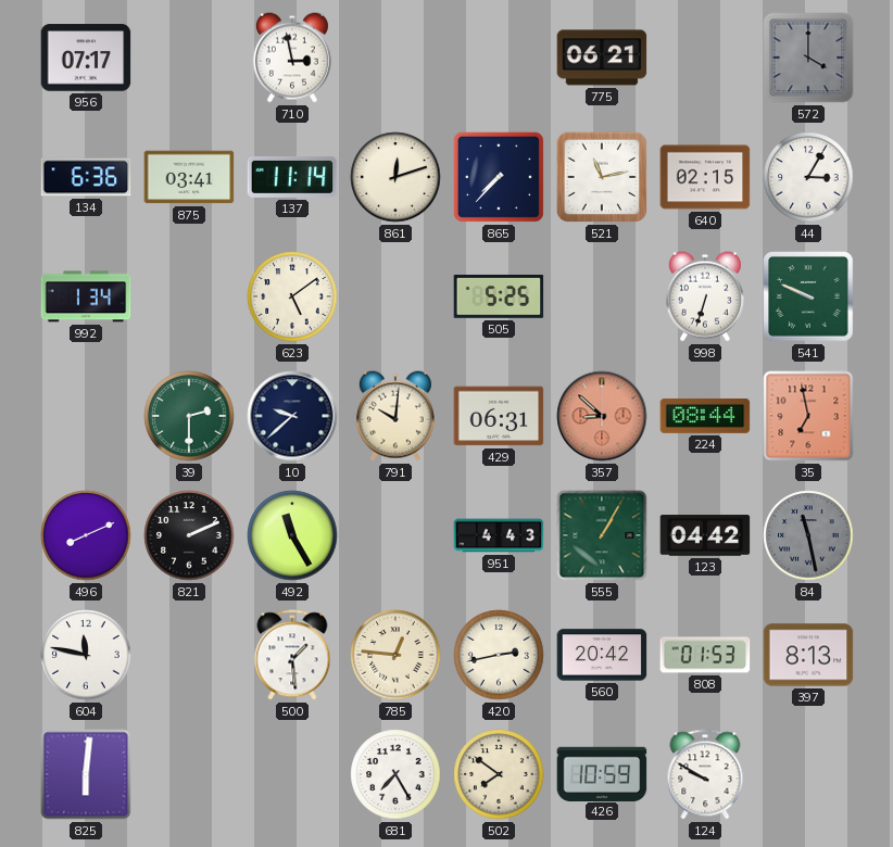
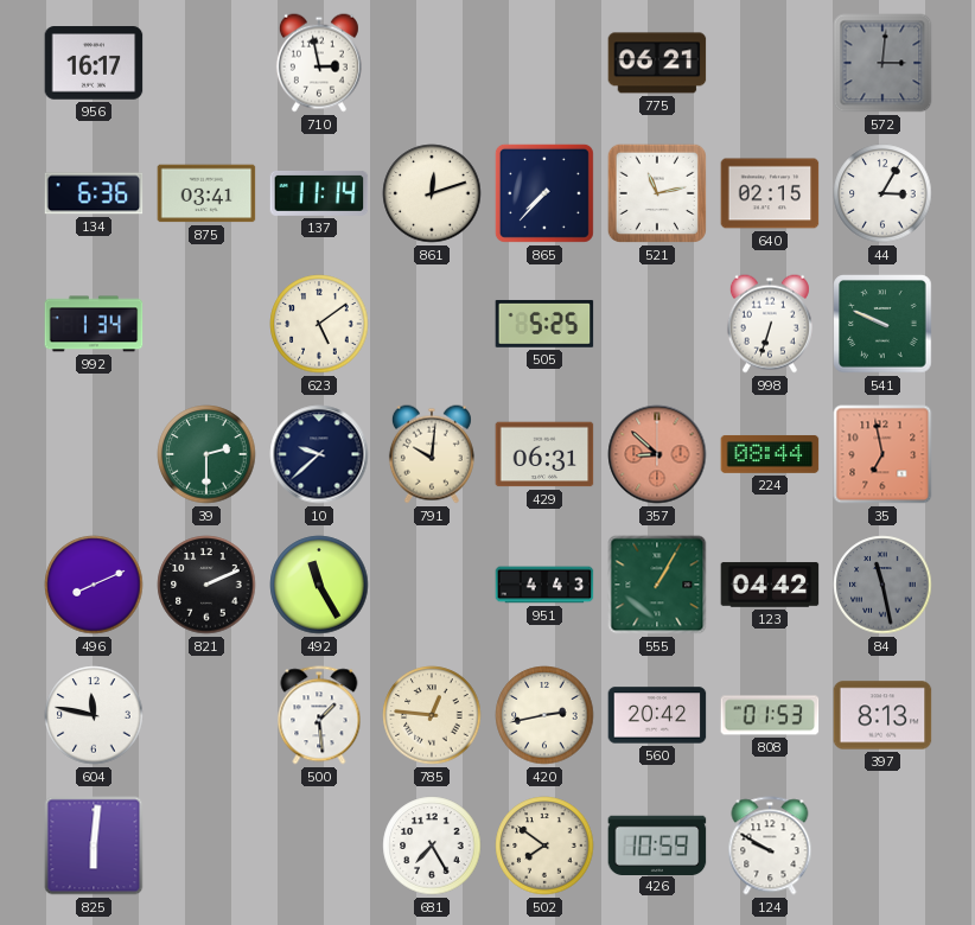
956: 07:17 -> 16:17 (94, 63)
572: 4:00 -> 3:01 (882, 63)
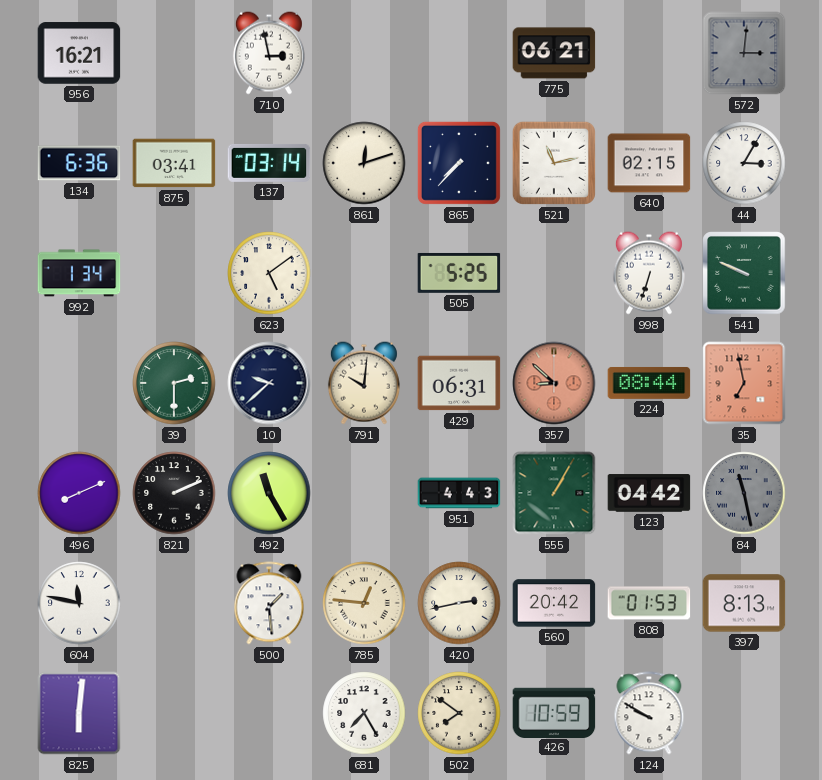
956: 16:17 -> 16:21 (79, 53)
137: 11:14 -> 03:14 (269, 163)
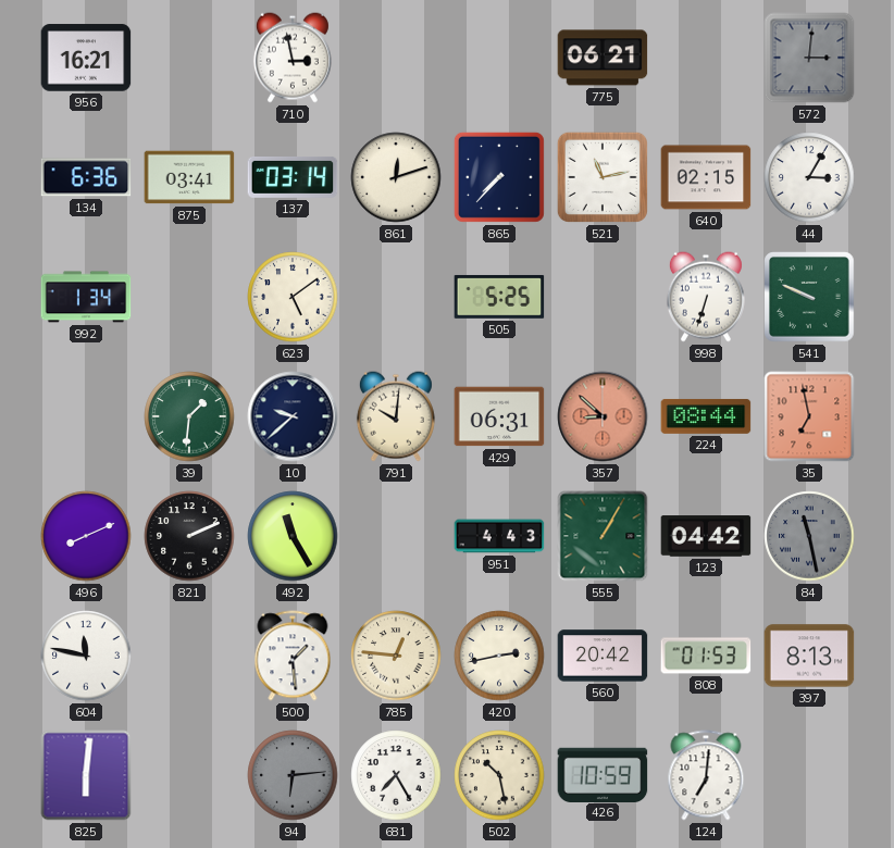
39: 2:30 -> 1:31 (189, 416)
94: none -> 6:14 (293, 775)
502: 7:51 -> 10:28 (499, 775)
124: 9:50 -> 7:01 (706, 775)
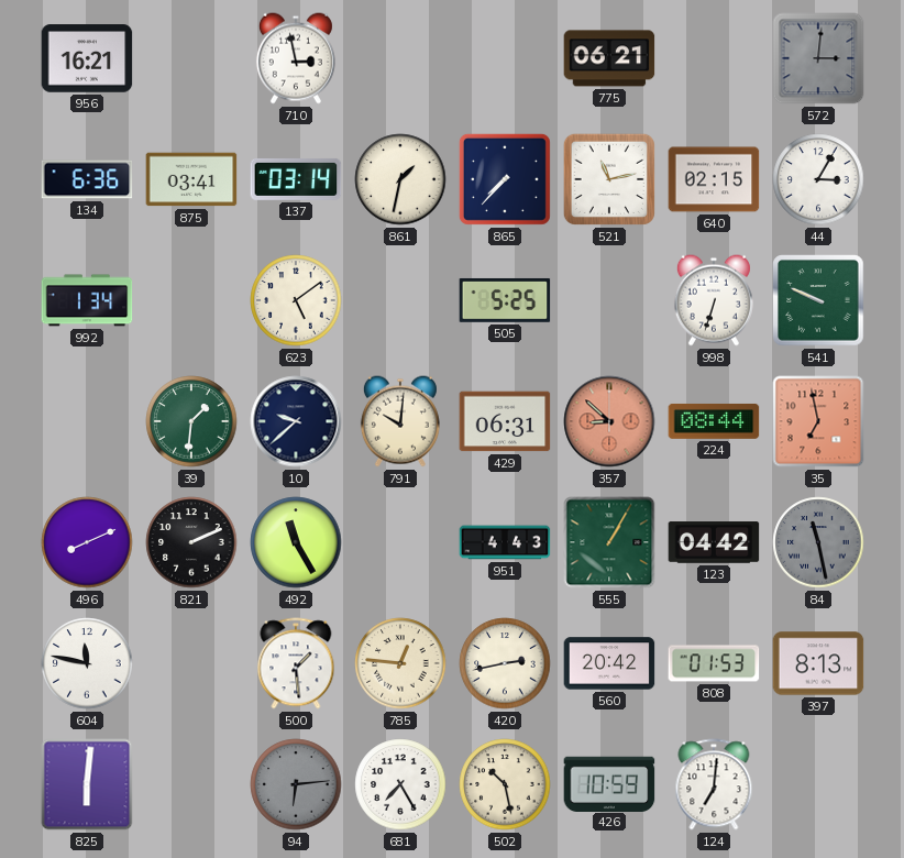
861: 12:12 -> 1:32 (400, 179)
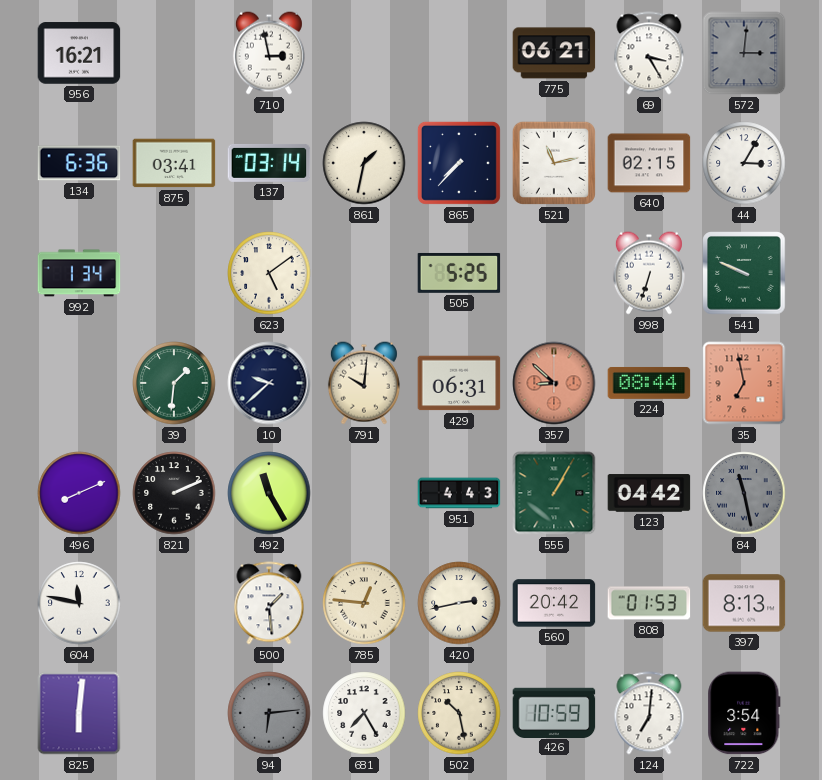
69: none -> 3:25 (649, 53)
722: none -> 3:54 (744, 713)
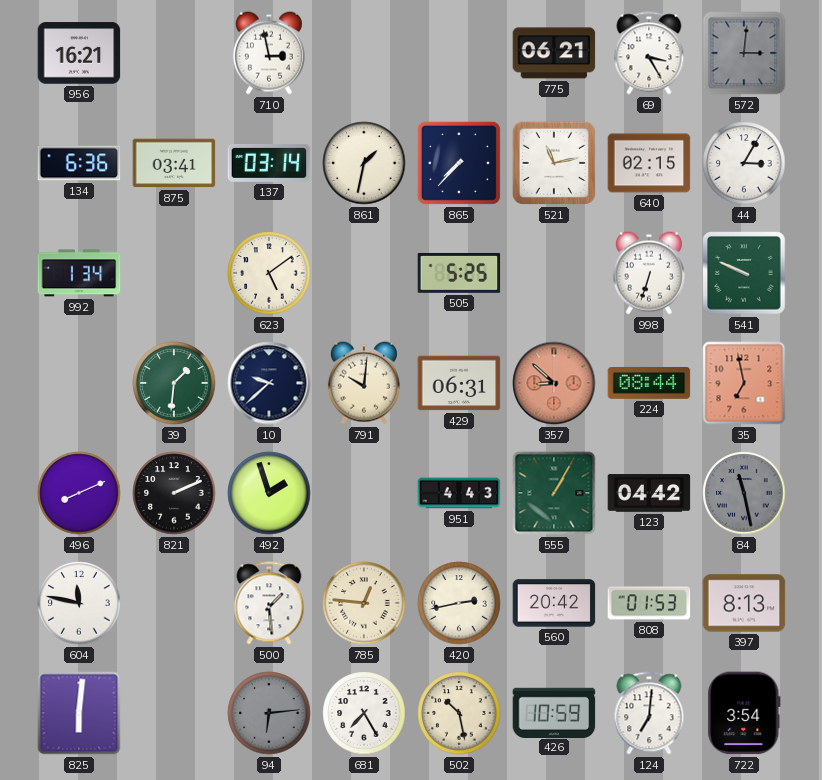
492: 11:25 -> 1:57 (269, 493)
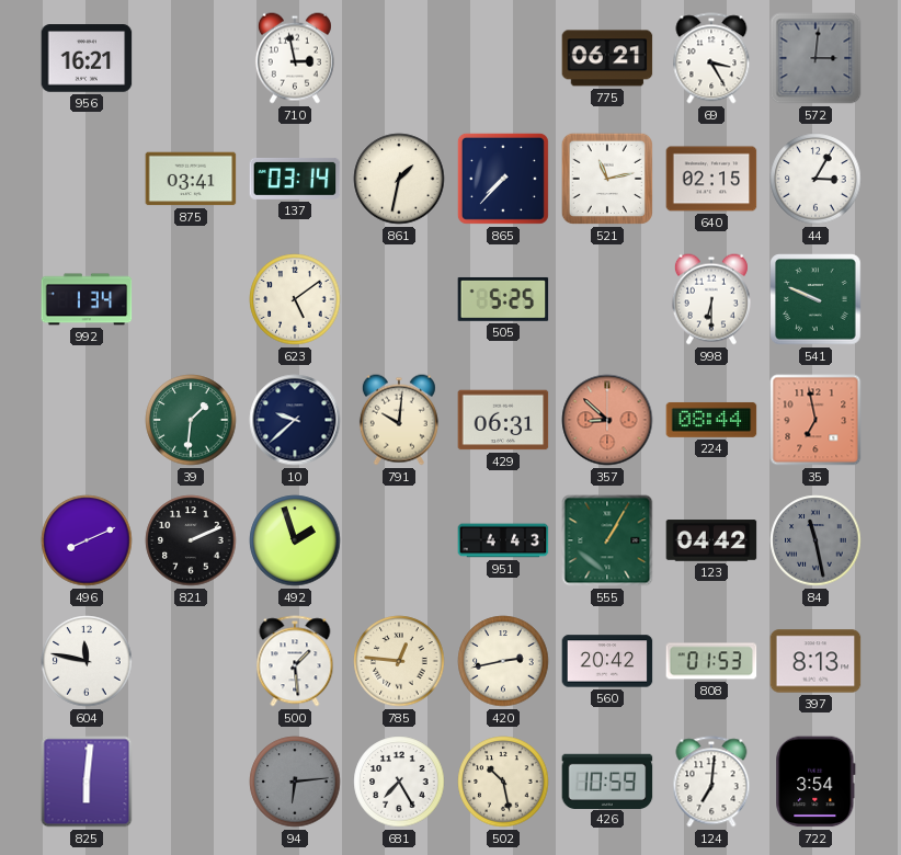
134: 6:36 -> none (79, 163)
998: 6:33 -> 6:30 (711, 299)
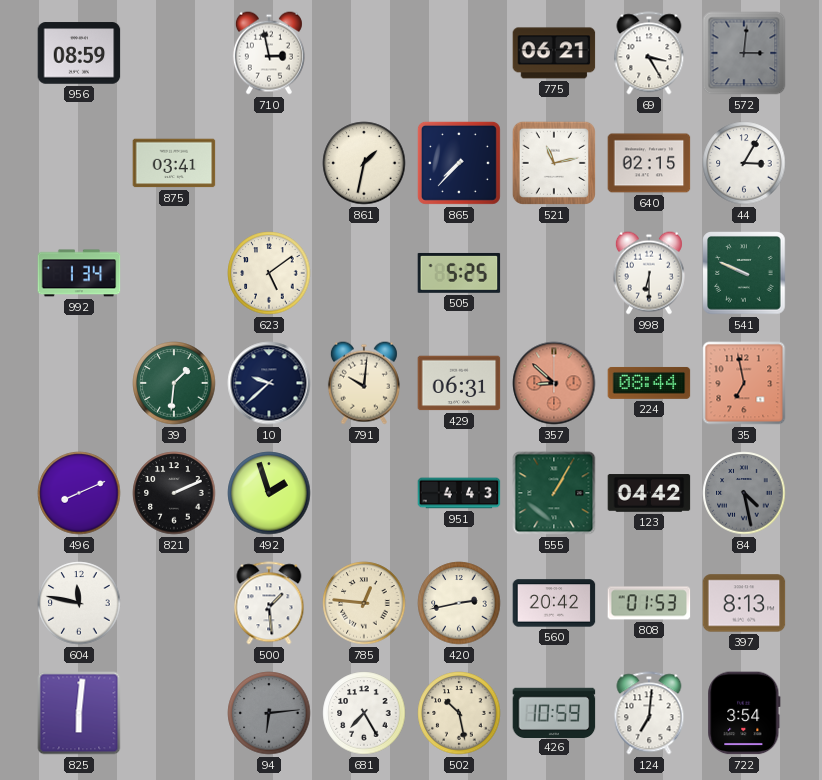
956: 16:21 -> 08:59 (79, 53)
137: 03:14 -> none (295, 179)
84: 11:28 -> 4:28 (744, 493)
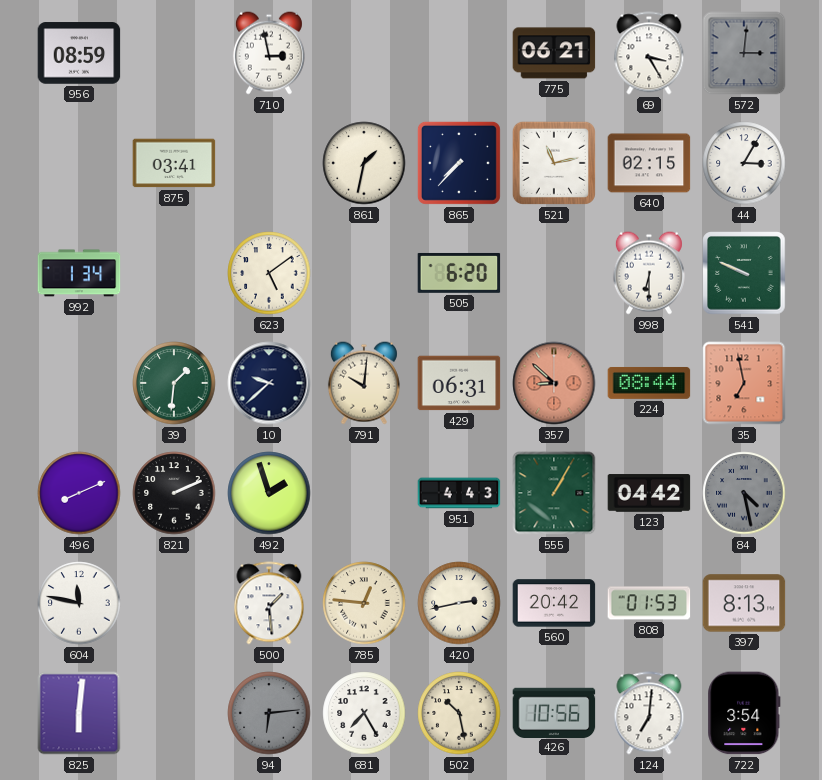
505: 5:25 -> 6:20 (459, 273)
426: 10:59 -> 10:56 (554, 712)
